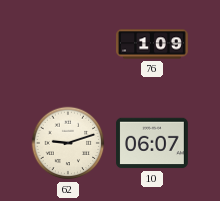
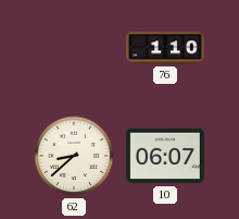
76: 1:09 -> 1:10 (166, 48)
62: 9:12 -> 8:38 (74, 156)
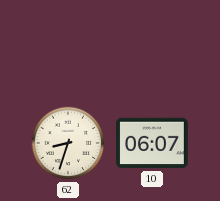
76: 1:10 -> none (166, 48)
62: 8:38 -> 8:33 (68, 143)
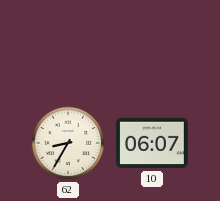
62: 8:33 -> 8:35 (68, 143)
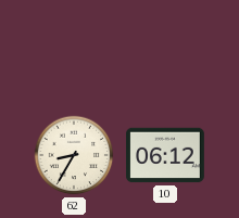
10: 06:07 -> 06:12 (166, 155)
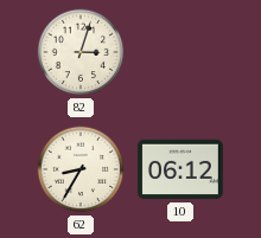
82: none -> 3:03 (81, 52)
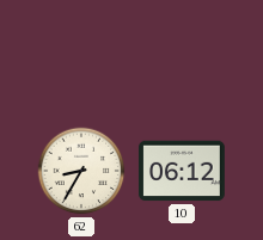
82: 3:03 -> none (81, 52)
